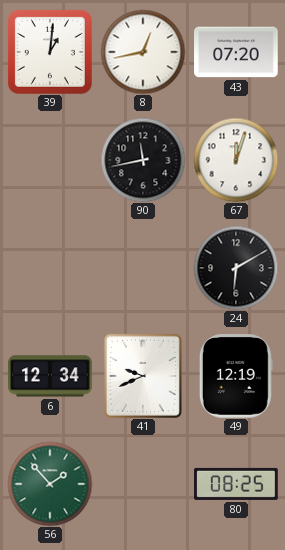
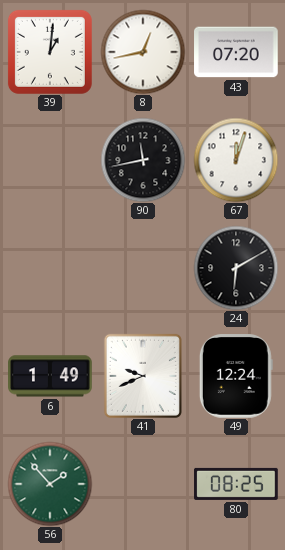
6: 12:34 -> 1:49 (50, 376)
49: 12:19 -> 12:24 (236, 376)
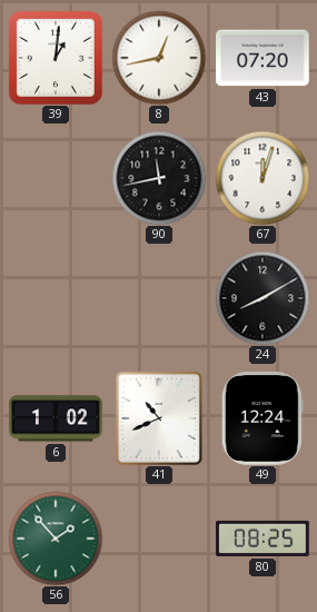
24: 6:10 -> 8:10 (262, 298)
6: 1:49 -> 1:02 (56, 418)
41: 9:41 -> 10:41 (159, 418)
